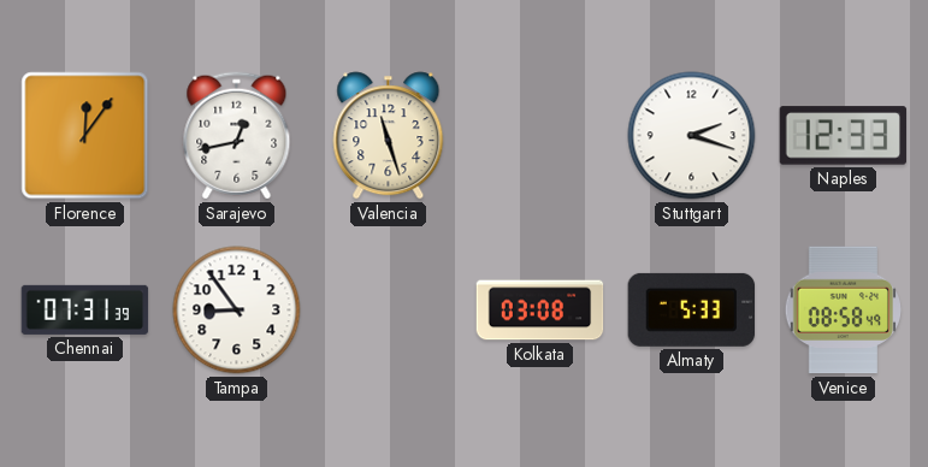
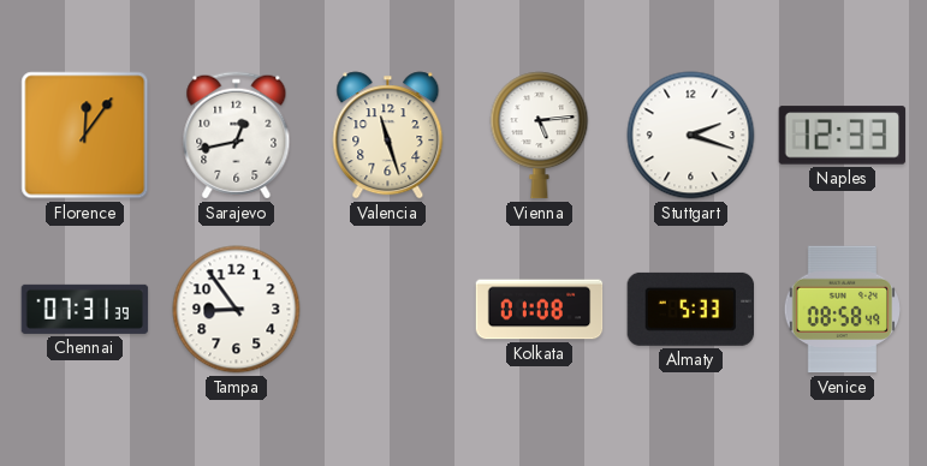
Vienna: none -> 5:14 (540, 136)
Kolkata: 03:08 -> 01:08 (540, 310)
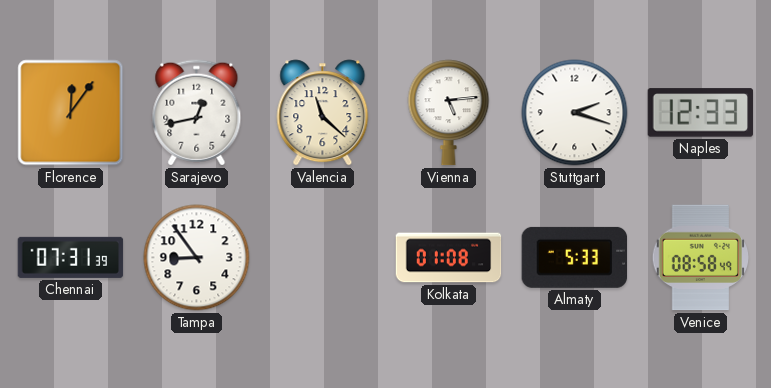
Valencia: 11:27 -> 11:22 (323, 113)
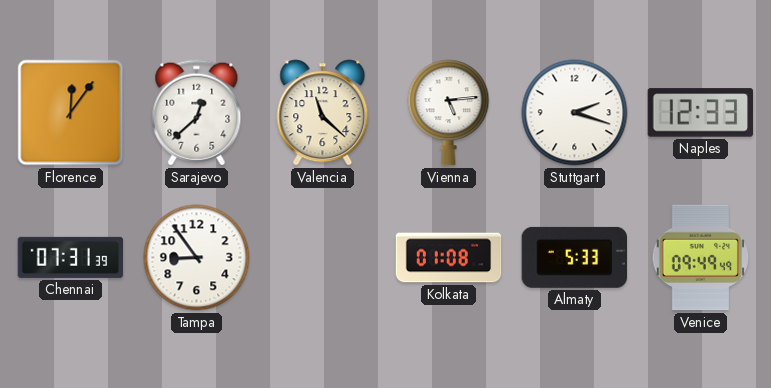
Sarajevo: 12:43 -> 12:38 (197, 113)
Venice: 08:58 -> 09:49 (701, 258)
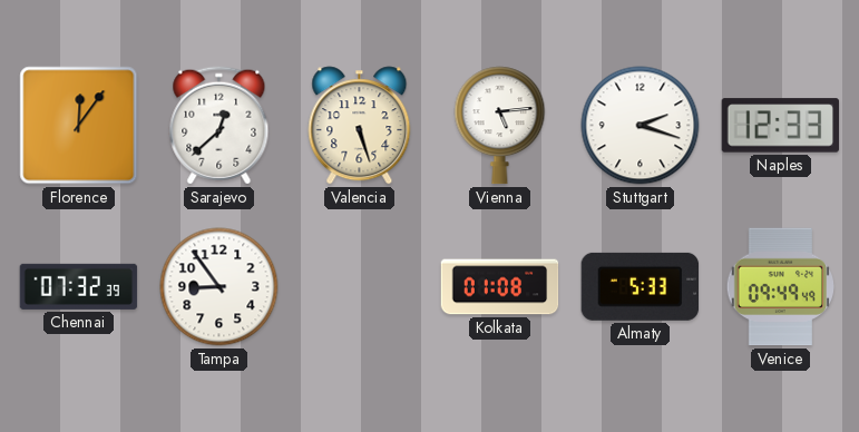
Valencia: 11:22 -> 5:27 (360, 126)
Chennai: 07:31 -> 07:32 (79, 286)
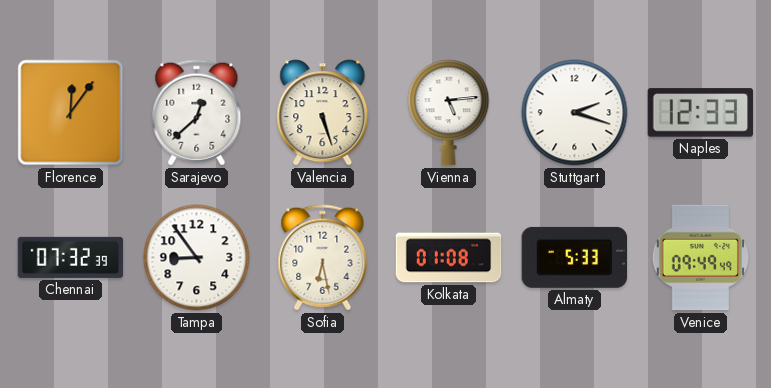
Sofia: none -> 6:28 (323, 258)
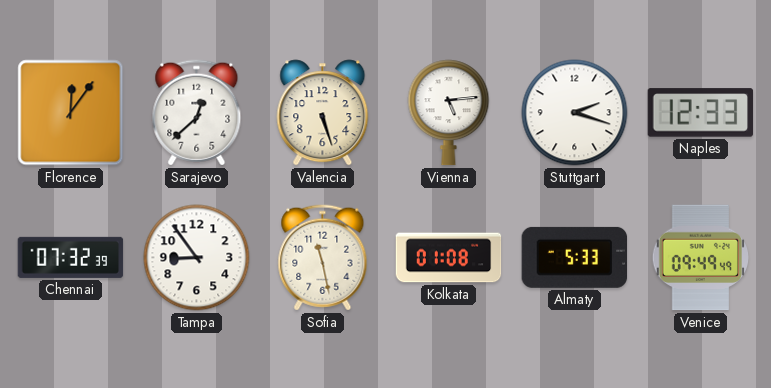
Sofia: 6:28 -> 11:28 (323, 258)
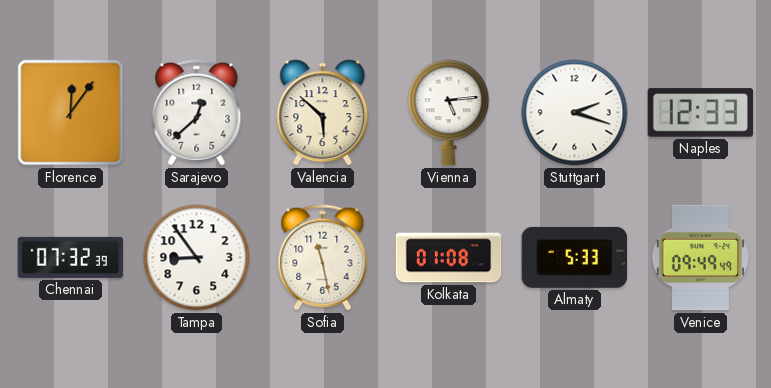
Valencia: 5:27 -> 5:52 (323, 113)
